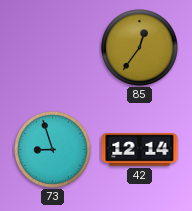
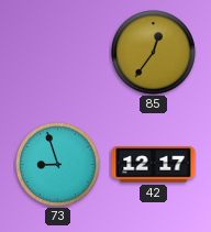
42: 12:14 -> 12:17 (154, 165)
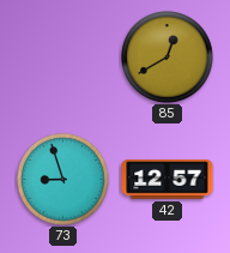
85: 12:36 -> 12:40 (168, 58)
42: 12:17 -> 12:57 (168, 180)
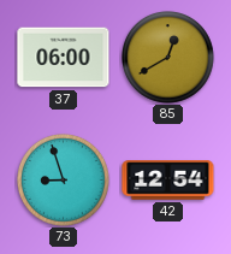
37: none -> 06:00 (64, 58)
42: 12:57 -> 12:54 (168, 181)
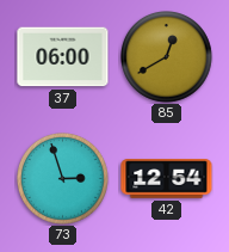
73: 8:57 -> 2:57 (63, 179)
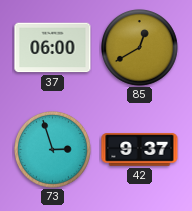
42: 12:54 -> 9:37 (140, 150)
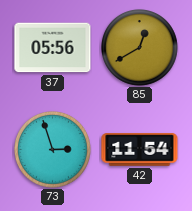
37: 06:00 -> 05:56 (53, 48)
42: 9:37 -> 11:54 (140, 150)
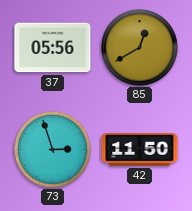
42: 11:54 -> 11:50 (140, 150)
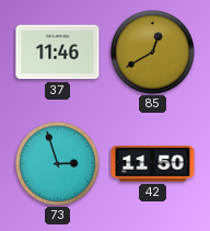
37: 05:56 -> 11:46 (58, 53)
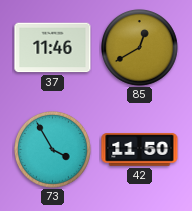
73: 2:57 -> 3:55 (53, 150)
